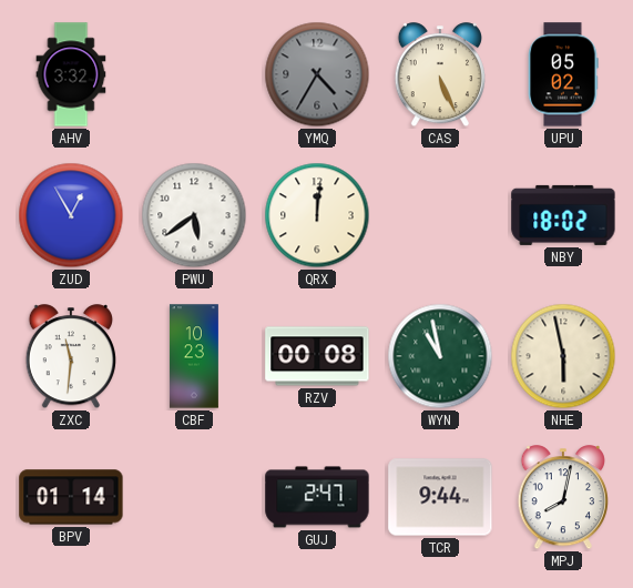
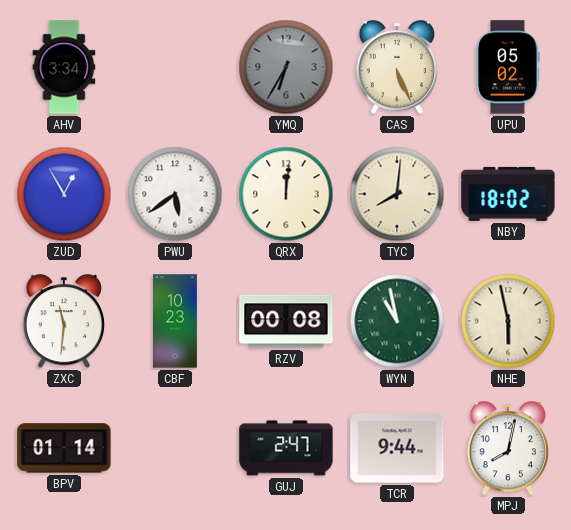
AHV: 3:32 -> 3:34 (64, 67)
YMQ: 4:35 -> 6:35 (286, 67)
TYC: none -> 8:01 (397, 194)
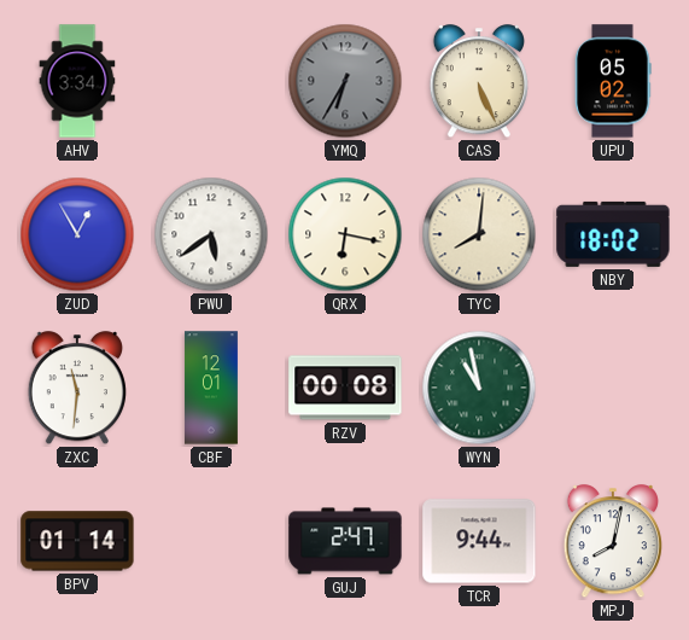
QRX: 12:01 -> 6:17 (345, 234)
CBF: 10:23 -> 12:01 (211, 388)
NHE: 5:58 -> none (508, 321)
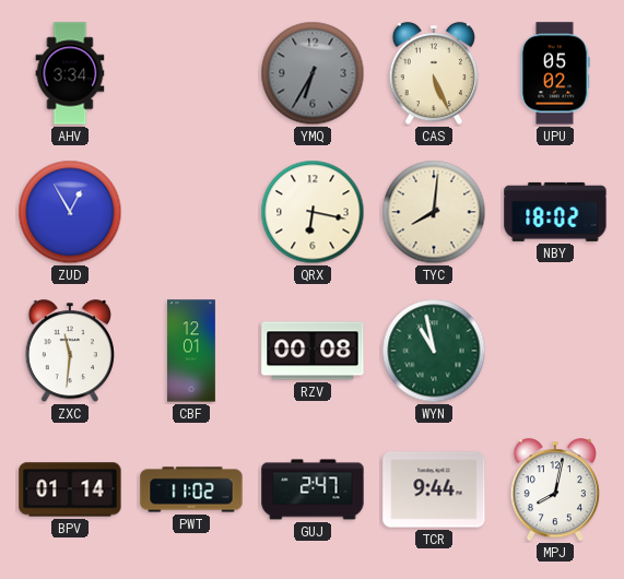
PWU: 5:39 -> none (211, 234)
PWT: none -> 11:02 (191, 489)
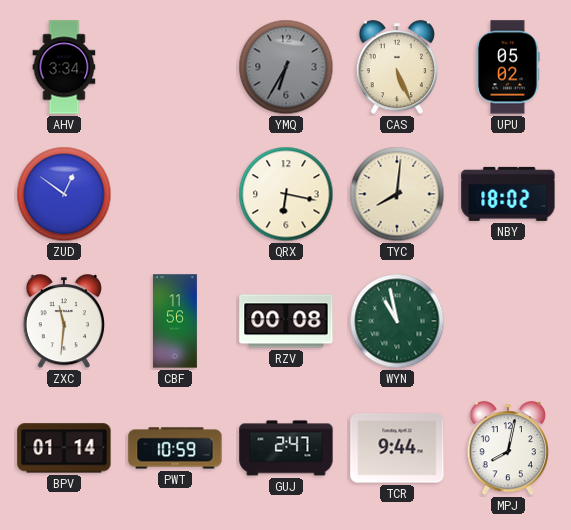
ZUD: 12:55 -> 12:51 (64, 194)
CBF: 12:01 -> 11:56 (175, 321)
PWT: 11:02 -> 10:59 (175, 448)
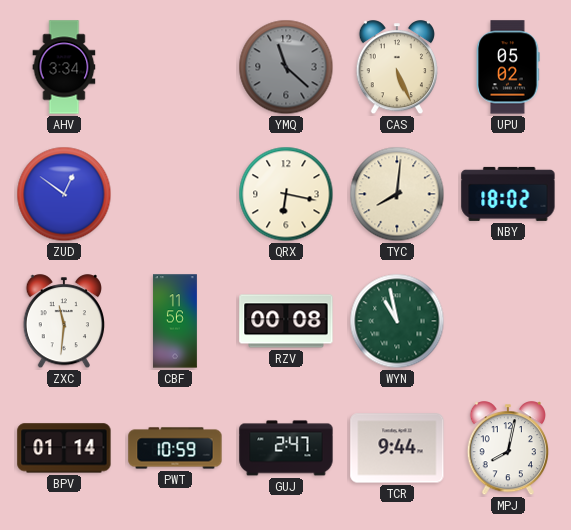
YMQ: 6:35 -> 11:22 (286, 67)
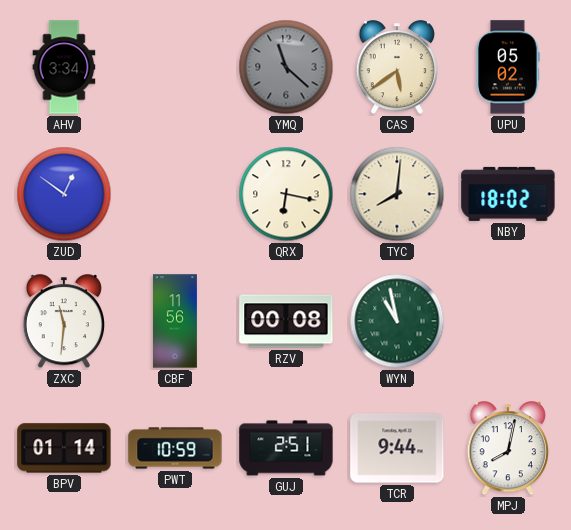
CAS: 5:26 -> 5:39 (396, 68)
GUJ: 2:47 -> 2:51 (286, 448)
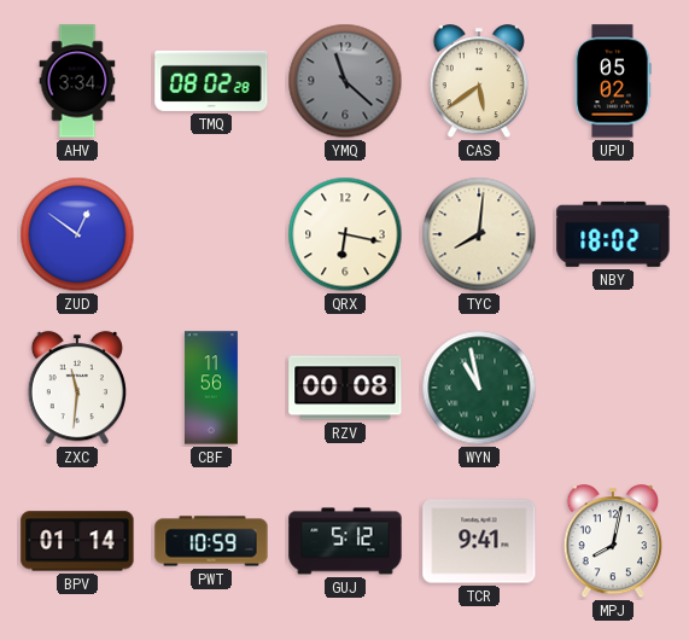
TMQ: none -> 08:02 (211, 81)
GUJ: 2:51 -> 5:12 (345, 541)
TCR: 9:44 -> 9:41 (479, 541)
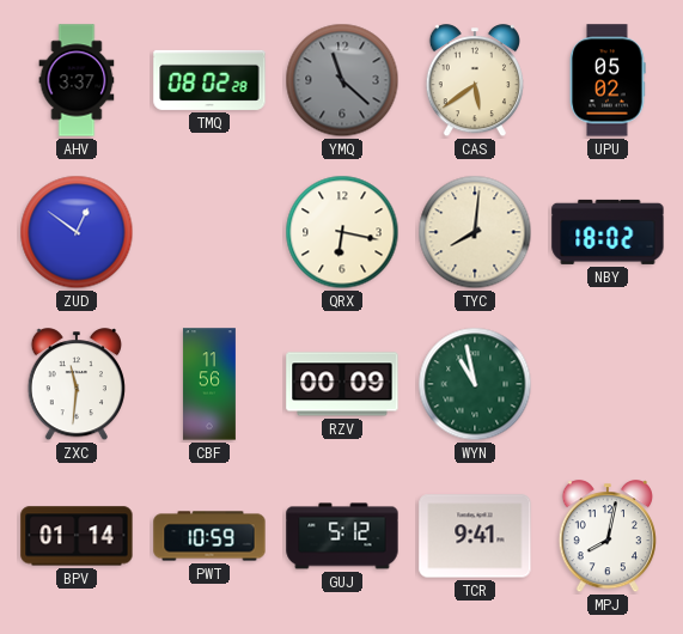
AHV: 3:34 -> 3:37 (77, 80)
RZV: 00:08 -> 00:09 (342, 384)
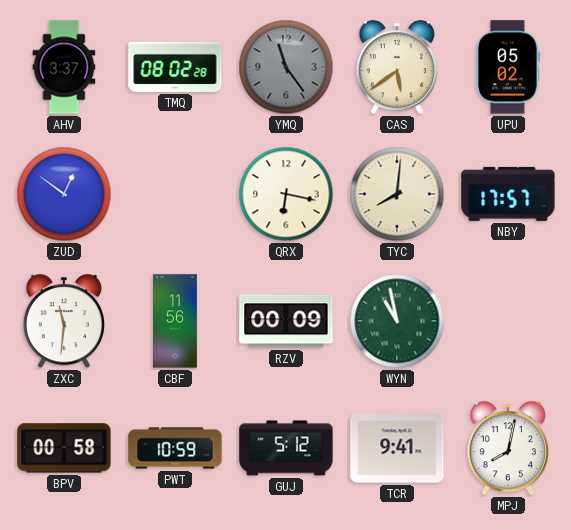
YMQ: 11:22 -> 11:24 (286, 67)
NBY: 18:02 -> 17:57 (508, 194)
BPV: 01:14 -> 00:58 (64, 448)
